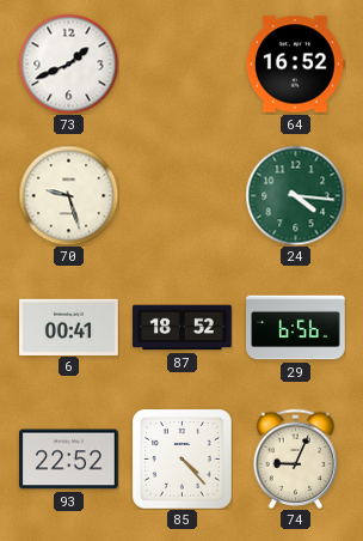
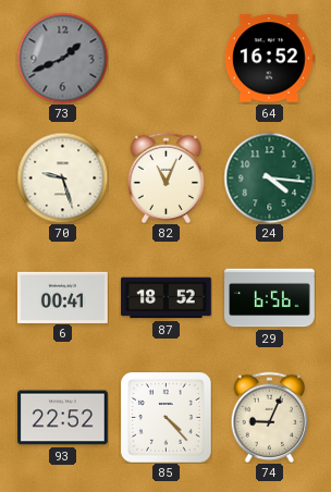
73 dial: white -> grey (62, 58)
82: none -> 11:04 (167, 177)
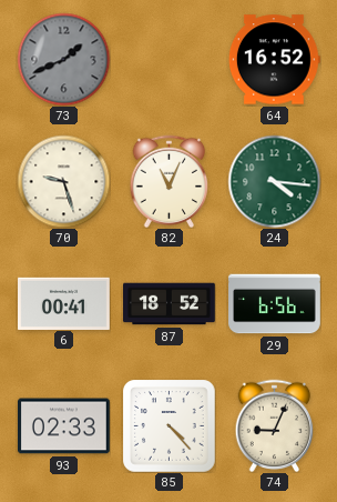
93: 22:52 -> 02:33 (64, 426)
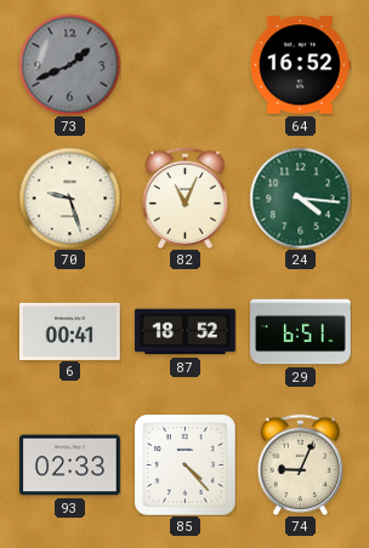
29: 6:56 -> 6:51 (301, 332)
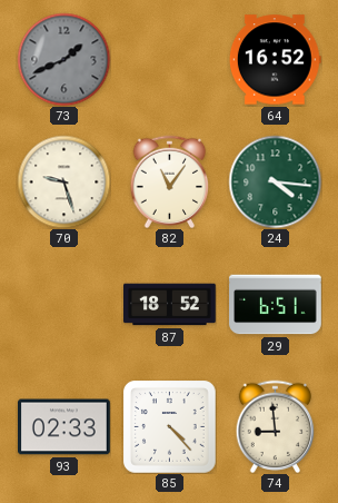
82: 11:04 -> 11:06 (170, 181)
6: 00:41 -> none (70, 331)
74: 9:04 -> 8:59 (276, 426)
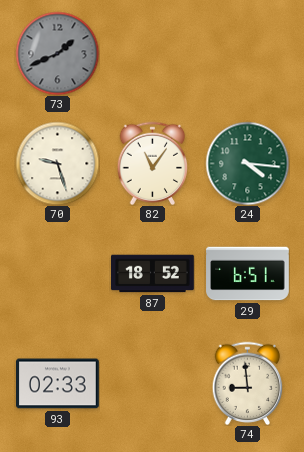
64: 16:52 -> none (275, 60)
85: 4:23 -> none (170, 427)
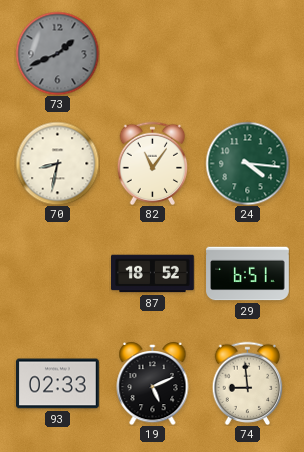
70: 9:27 -> 8:32 (57, 163)
19: none -> 5:11 (153, 383)
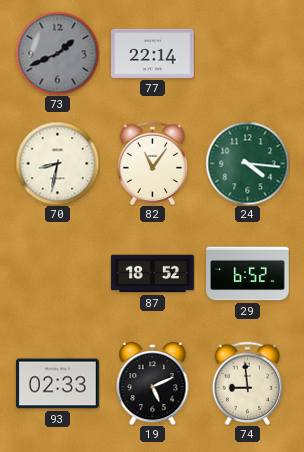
77: none -> 22:14 (153, 53)
29: 6:51 -> 6:52 (248, 274)
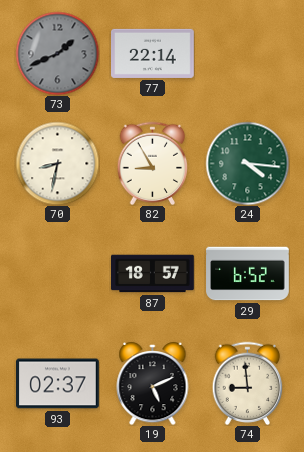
82: 11:06 -> 8:55 (153, 163)
87: 18:52 -> 18:57 (153, 274)
93: 02:33 -> 02:37 (58, 384)
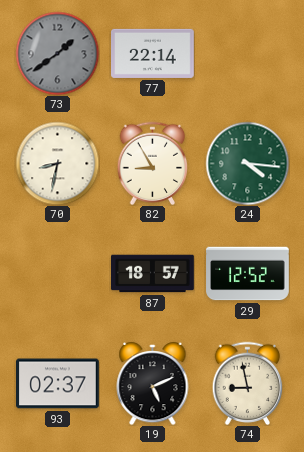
73: 1:41 -> 1:39 (57, 53)
29: 6:52 -> 12:52 (248, 274)
74: 8:59 -> 8:58 (248, 383)
